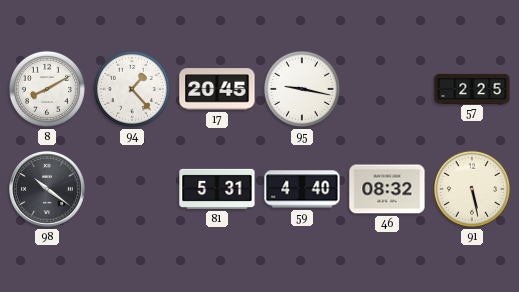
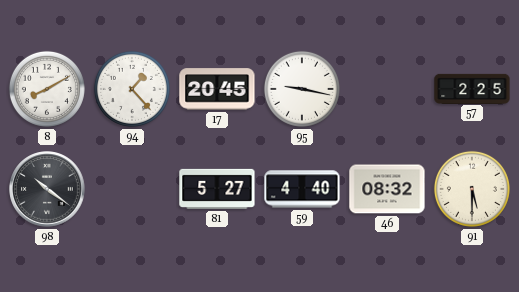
81: 5:31 -> 5:27 (217, 189)
91: 5:28 -> 5:30 (472, 189)
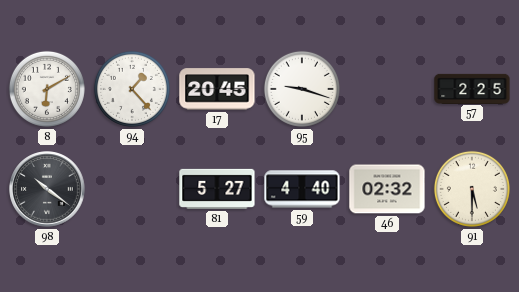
8: 8:10 -> 6:10 (47, 89)
95: 9:17 -> 9:18 (302, 89)
46: 08:32 -> 02:32 (387, 189)
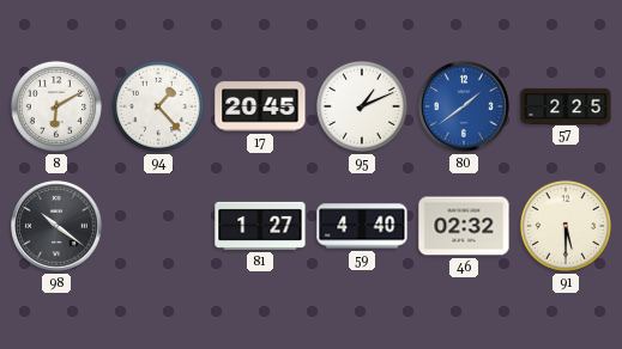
95: 9:18 -> 1:11 (362, 106)
80: none -> 1:39 (464, 106)
81: 5:27 -> 1:27 (260, 226)
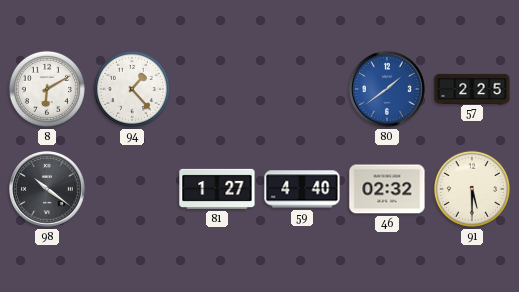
17: 20:45 -> none (260, 106)
95: 1:11 -> none (362, 106)
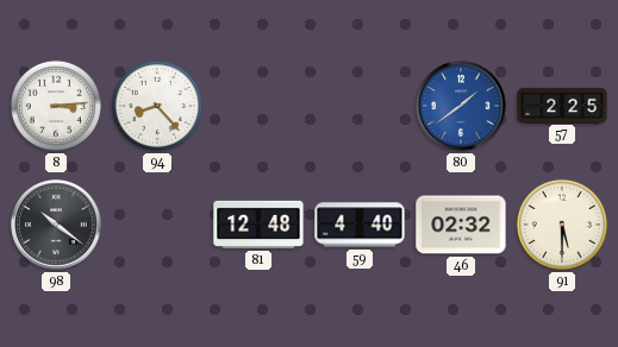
8: 6:10 -> 3:14 (56, 106)
94: 1:23 -> 8:23 (157, 106)
81: 1:27 -> 12:48 (258, 225)
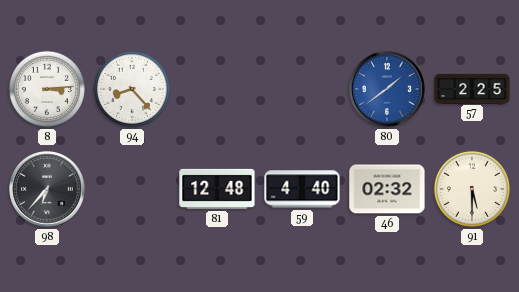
98: 10:21 -> 6:37 (47, 189)
